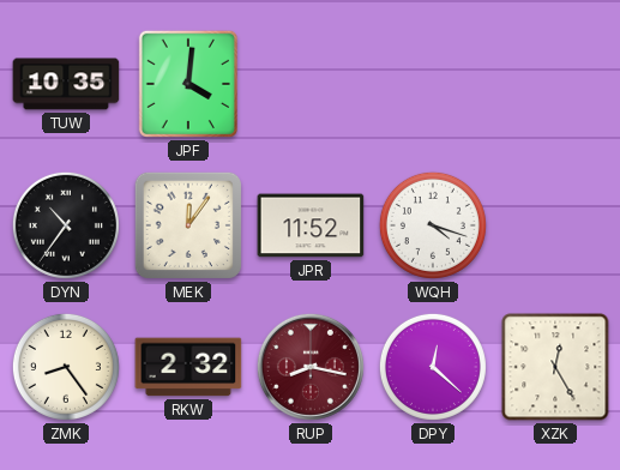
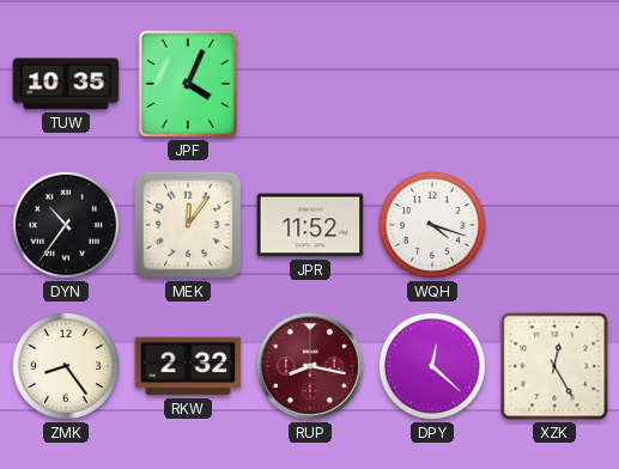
JPF: 4:01 -> 4:04 (188, 84)
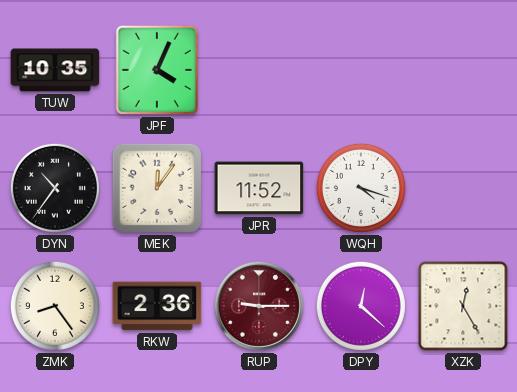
RKW: 2:32 -> 2:36 (157, 306)
RUP: 8:17 -> 9:15 (259, 306)
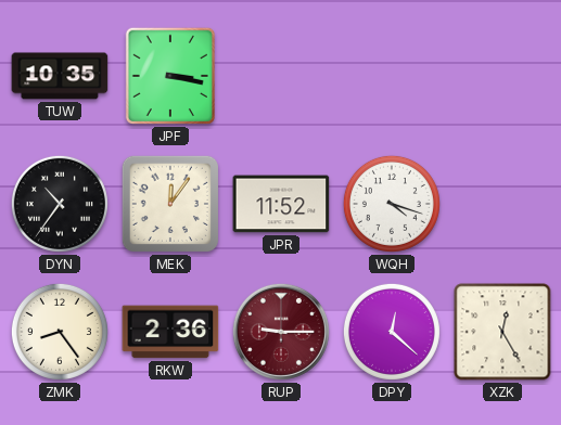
JPF: 4:04 -> 3:17 (170, 76)
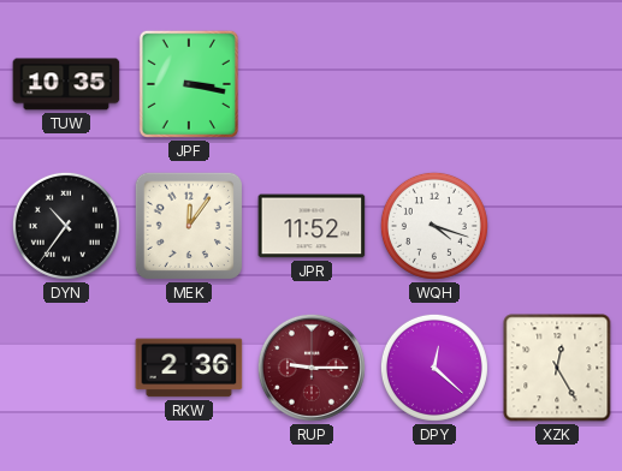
ZMK: 8:24 -> none (60, 332)
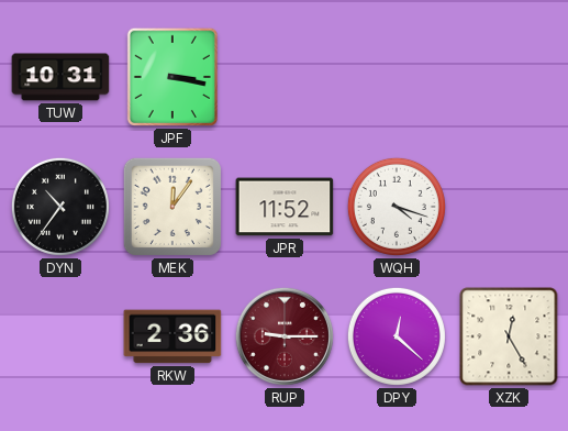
TUW: 10:35 -> 10:31 (60, 77)
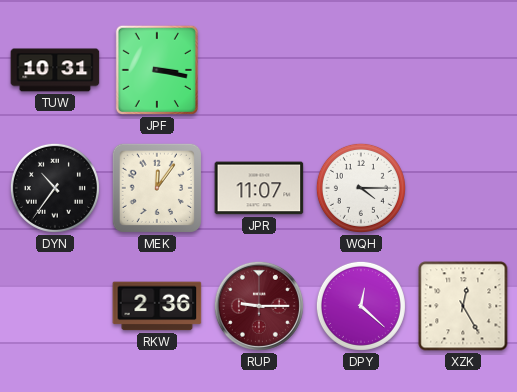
JPR: 11:52 -> 11:07 (259, 188)
WQH: 4:18 -> 4:15 (361, 188)
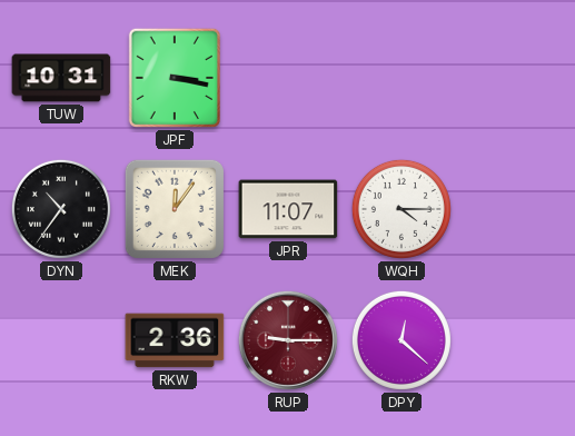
XZK: 12:25 -> none (463, 306)
